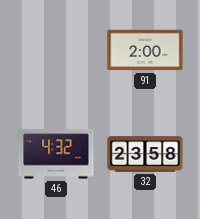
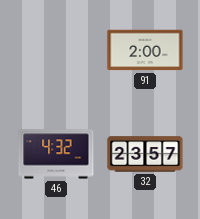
32: 23:58 -> 23:57 (145, 154)
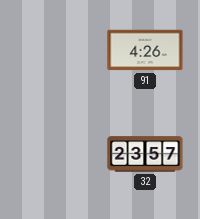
91: 2:00 -> 4:26 (145, 50)
46: 4:32 -> none (56, 154)
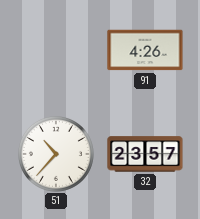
51: none -> 10:37 (56, 154)
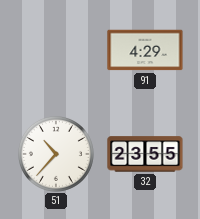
91: 4:26 -> 4:29 (145, 50)
32: 23:57 -> 23:55 (145, 154)
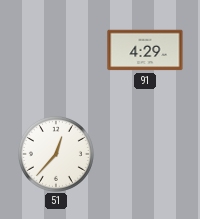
51: 10:37 -> 12:37 (56, 154)
32: 23:55 -> none (145, 154)
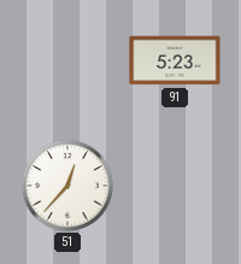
91: 4:29 -> 5:23 (175, 60)
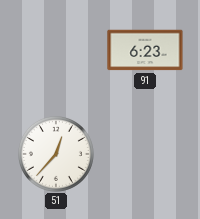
91: 5:23 -> 6:23 (145, 50)
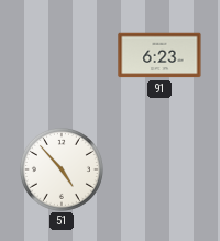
51: 12:37 -> 4:53 (62, 169)
